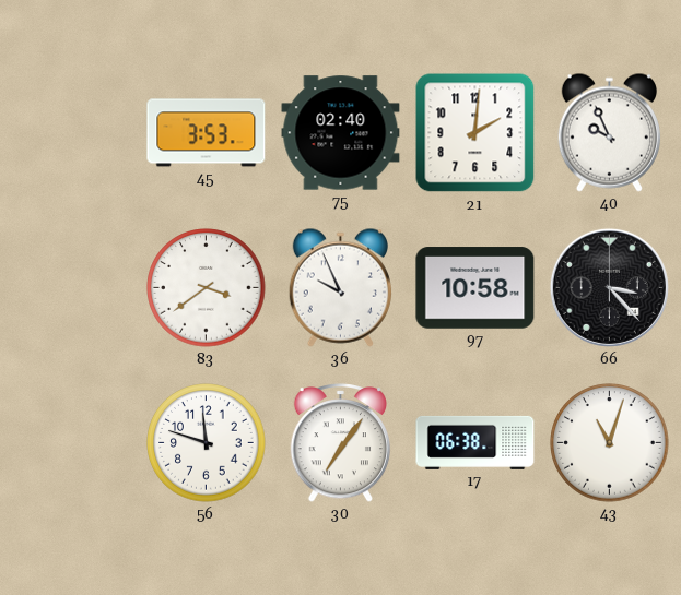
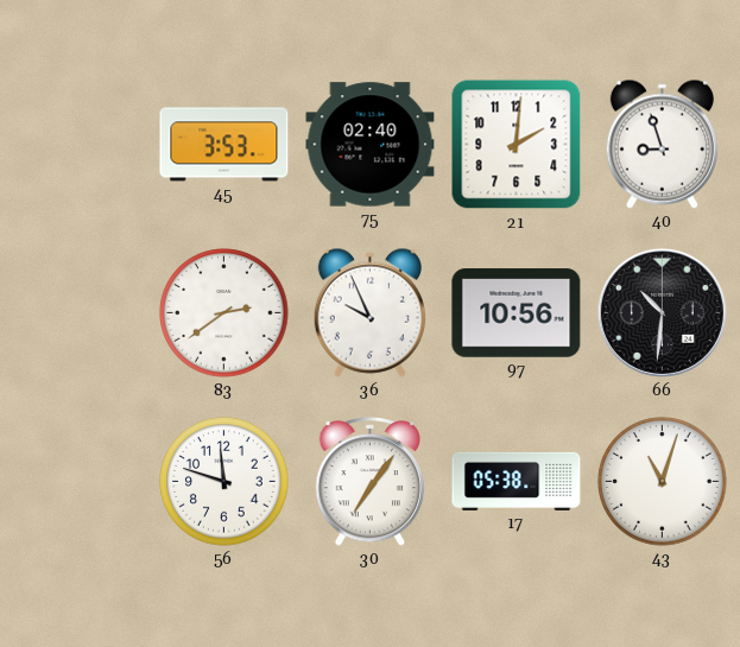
40: 9:56 -> 8:57 (662, 144)
83: 3:39 -> 2:39 (224, 313)
97: 10:58 -> 10:56 (517, 313)
66: 3:23 -> 10:31 (662, 312)
17: 06:38 -> 05:38 (517, 481)
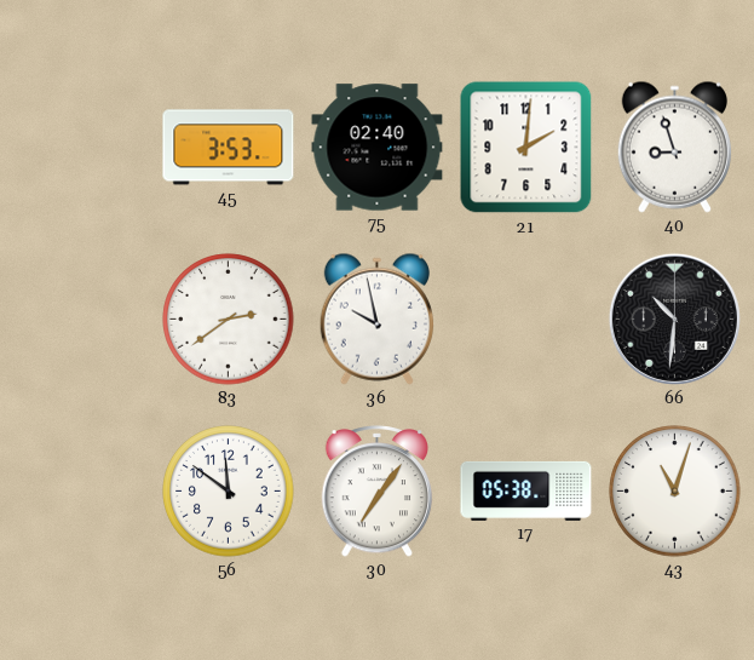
36: 9:56 -> 9:58 (376, 318)
97: 10:56 -> none (517, 313)
56: 11:48 -> 11:51 (229, 492)
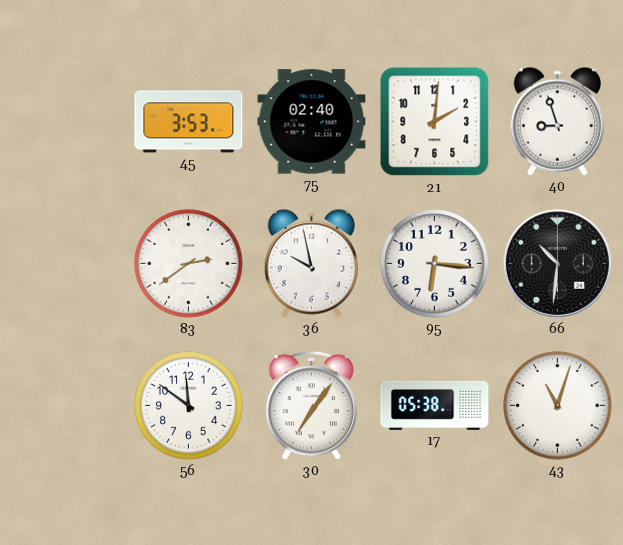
95: none -> 6:16 (435, 264)
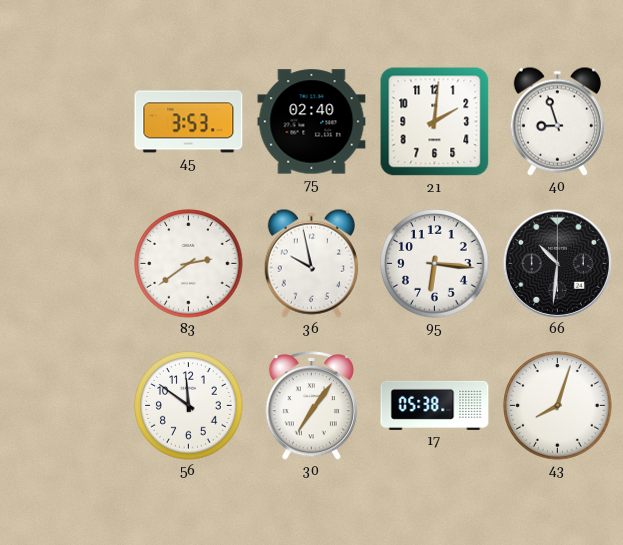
43: 11:03 -> 8:03 (558, 406)
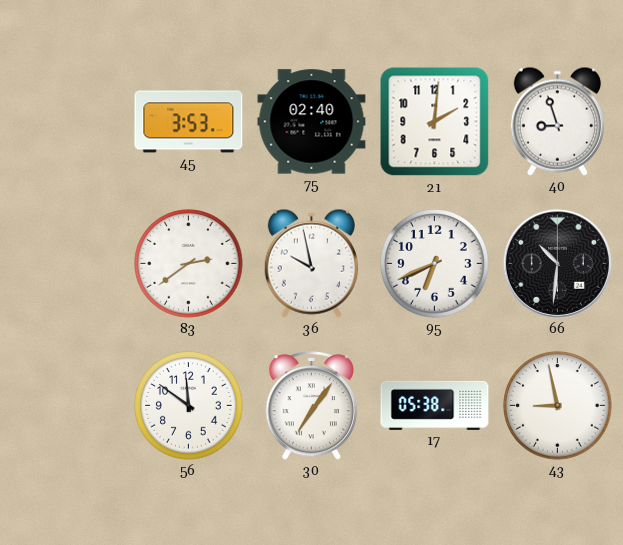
95: 6:16 -> 6:41 (435, 264)
43: 8:03 -> 8:58 (558, 406)
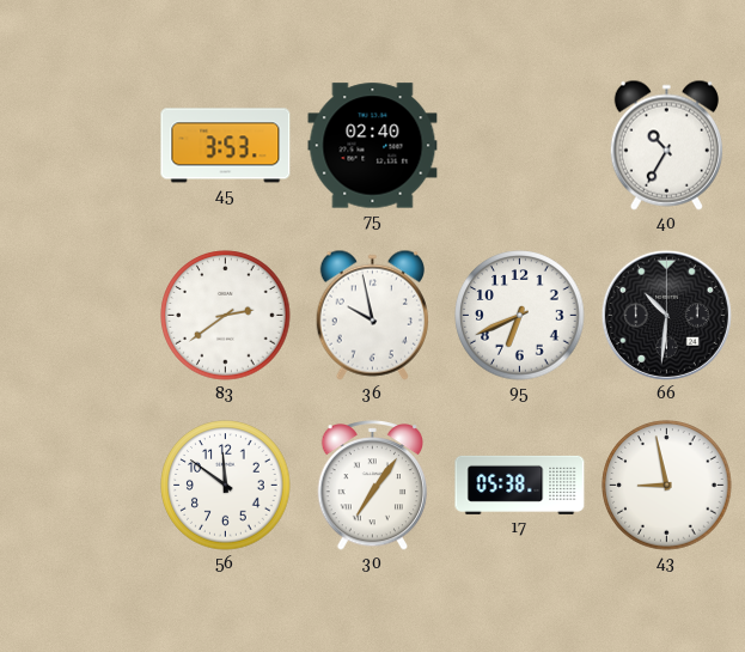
21: 2:01 -> none (435, 122)
40: 8:57 -> 10:35 (666, 145)
